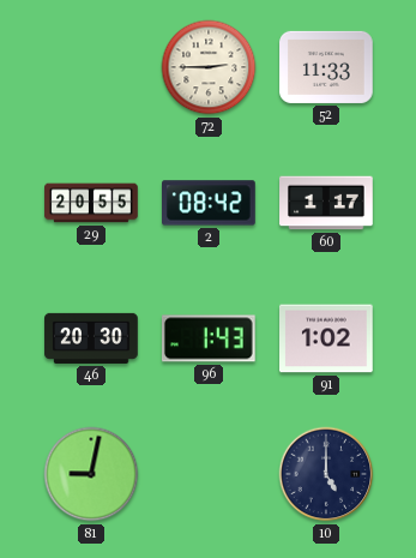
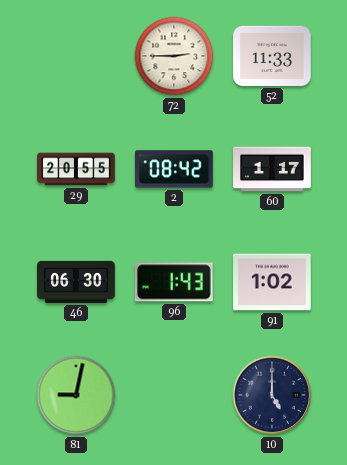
46: 20:30 -> 06:30 (76, 282)
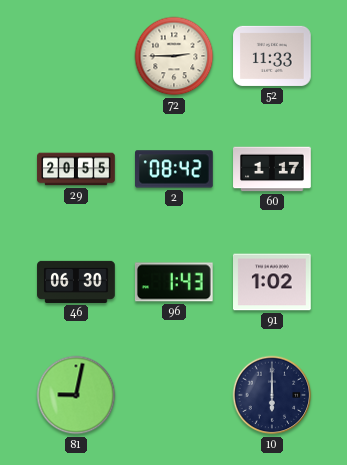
10: 5:00 -> 6:00 (272, 395)
